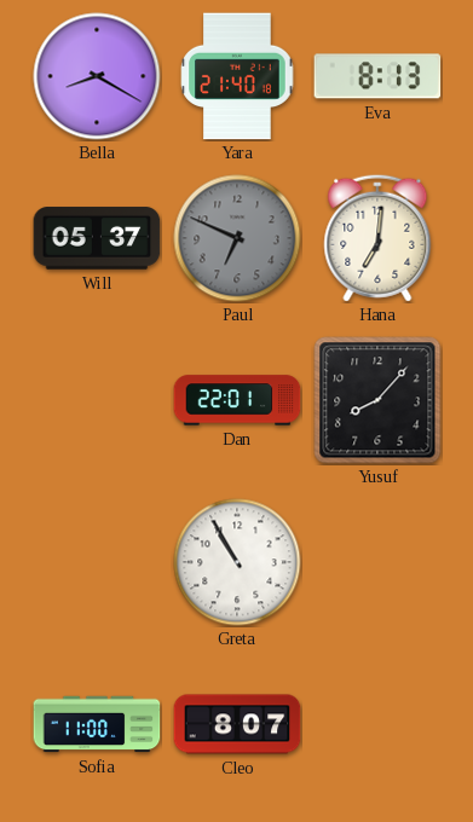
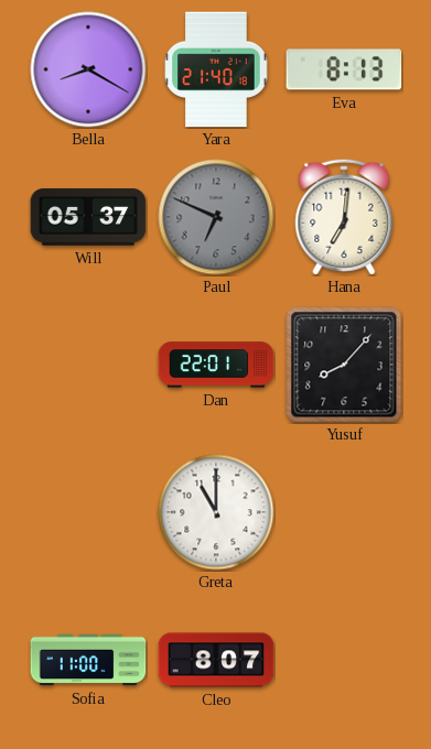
Greta: 10:55 -> 11:00 (216, 512)
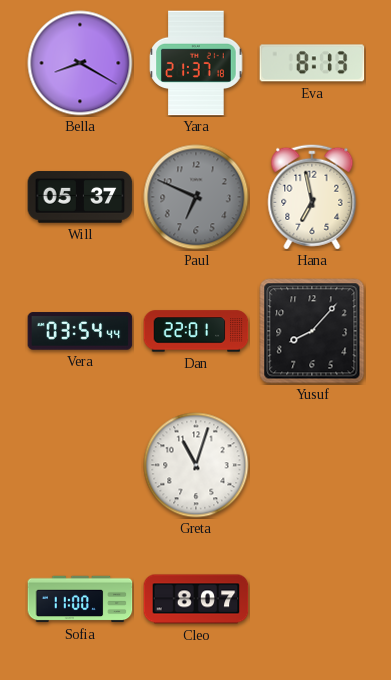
Yara: 21:40 -> 21:37 (196, 63)
Hana: 7:01 -> 6:58 (312, 197)
Vera: none -> 03:54 (80, 331)
Greta: 11:00 -> 11:03 (196, 465)
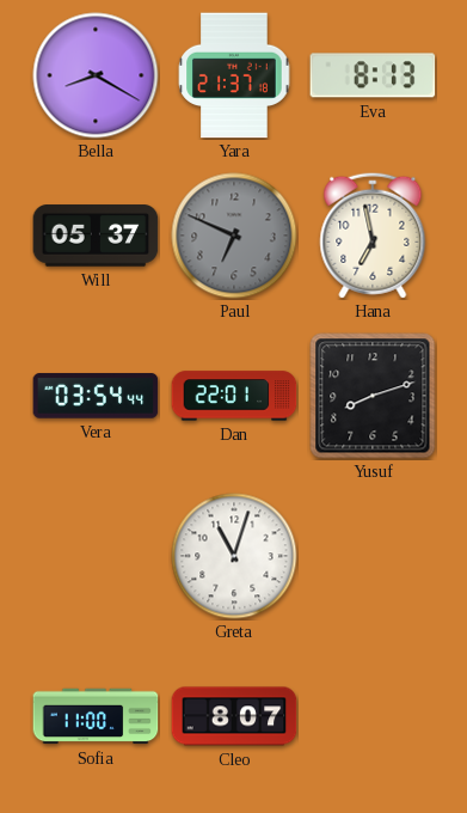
Yusuf: 8:07 -> 8:12 (373, 396)
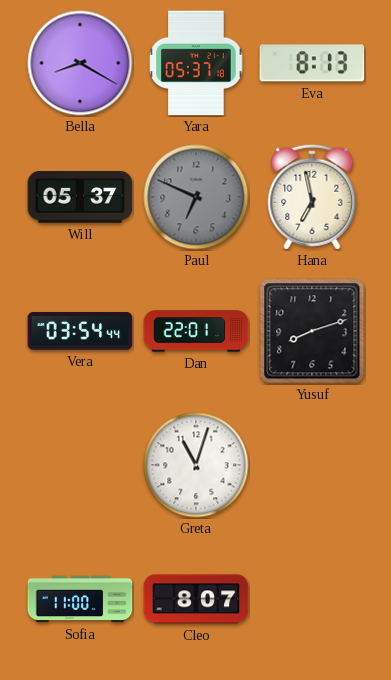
Yara: 21:37 -> 05:37 (196, 63)
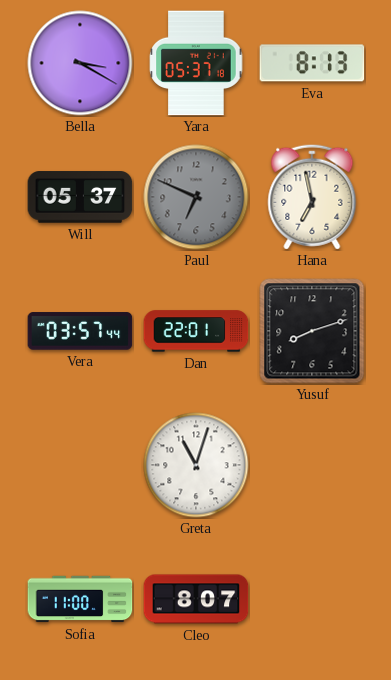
Bella: 8:20 -> 3:20 (80, 63)
Vera: 03:54 -> 03:57 (80, 331)
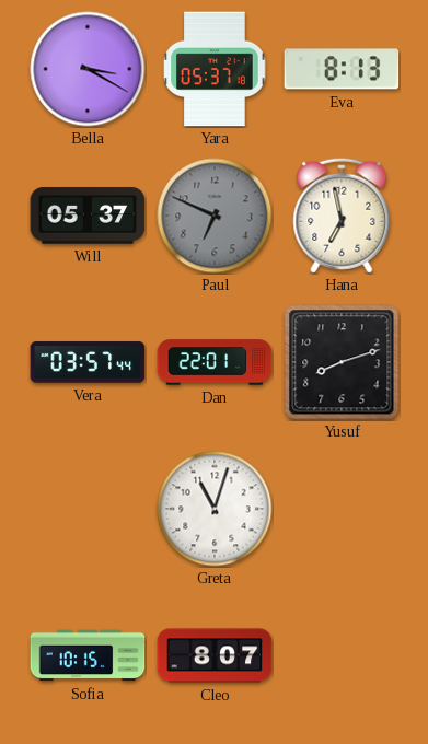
Sofia: 11:00 -> 10:15 (88, 655)
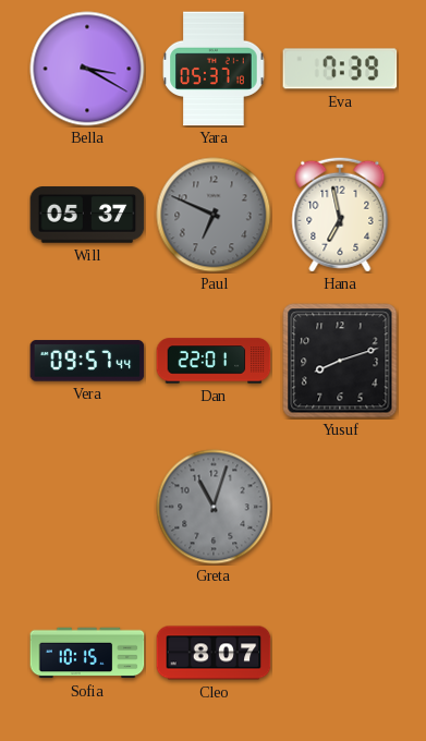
Eva: 8:13 -> 7:39 (340, 69)
Vera: 03:57 -> 09:57 (87, 361)
Greta dial: white -> grey (214, 507)
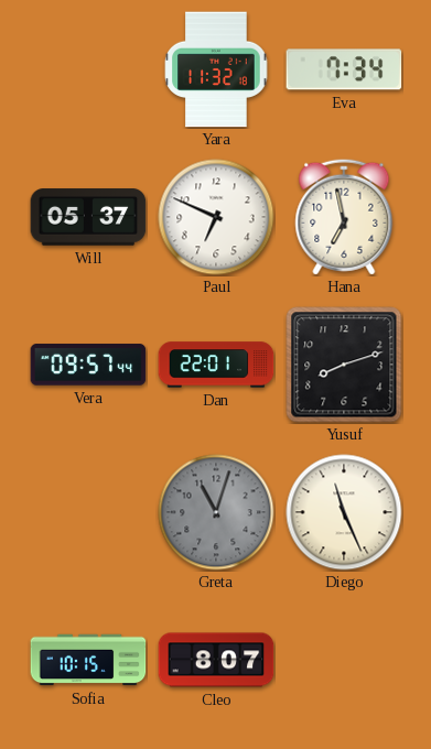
Bella: 3:20 -> none (87, 69)
Yara: 05:37 -> 11:32 (216, 69)
Eva: 7:39 -> 7:34 (344, 69)
Paul dial: grey -> white (216, 217)
Diego: none -> 11:26 (344, 512)
